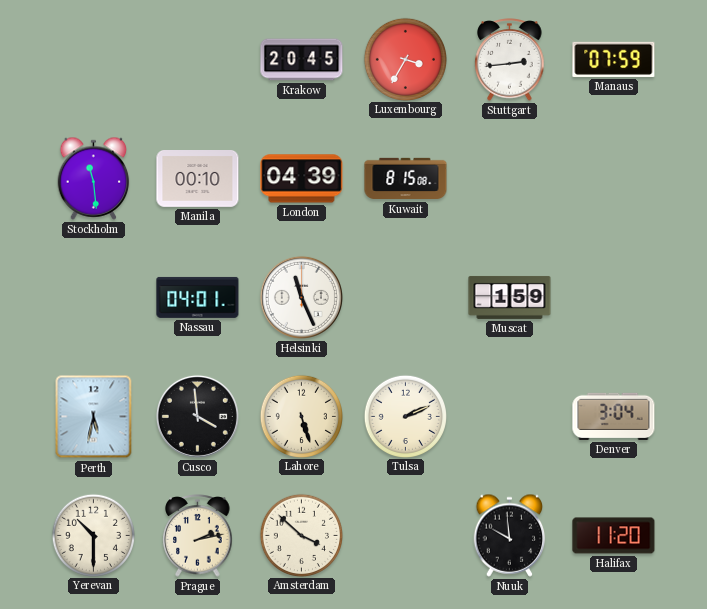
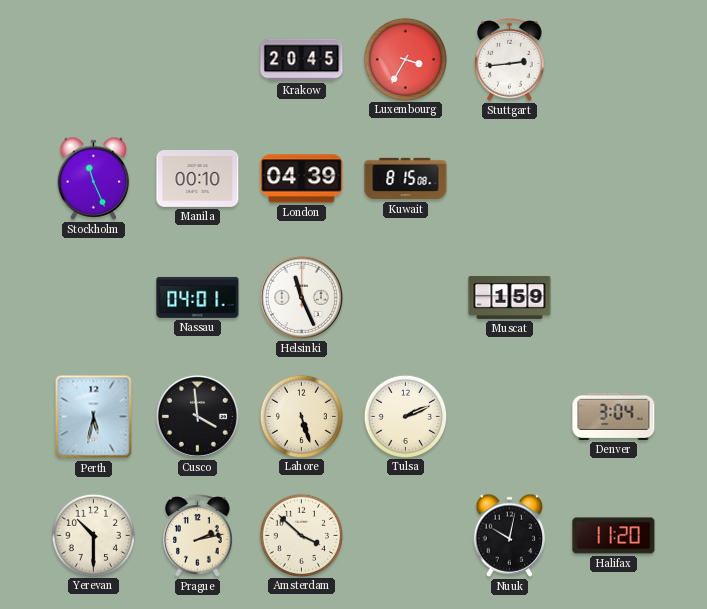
Manaus: 07:59 -> none (614, 59)
Stockholm: 11:29 -> 11:26 (94, 178)
Nuuk: 9:59 -> 10:02 (510, 535)
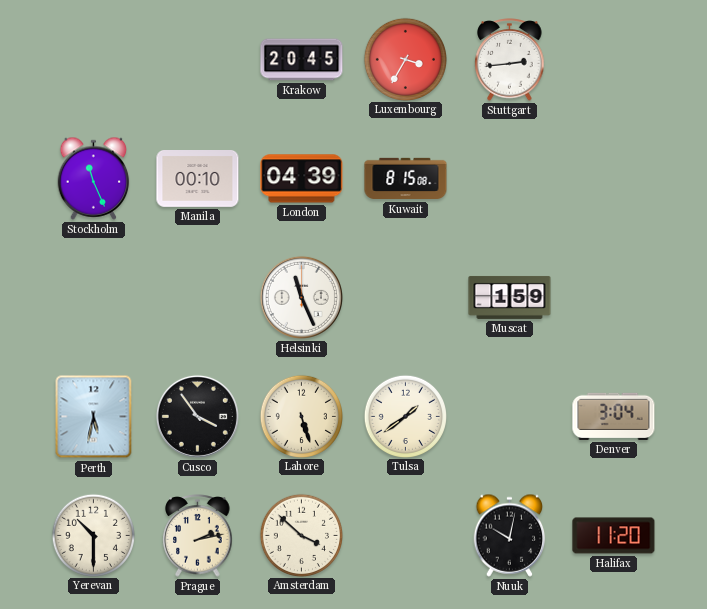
Nassau: 04:01 -> none (198, 297)
Cusco: 3:59 -> 3:54 (197, 416)
Tulsa: 2:11 -> 1:39 (405, 416)
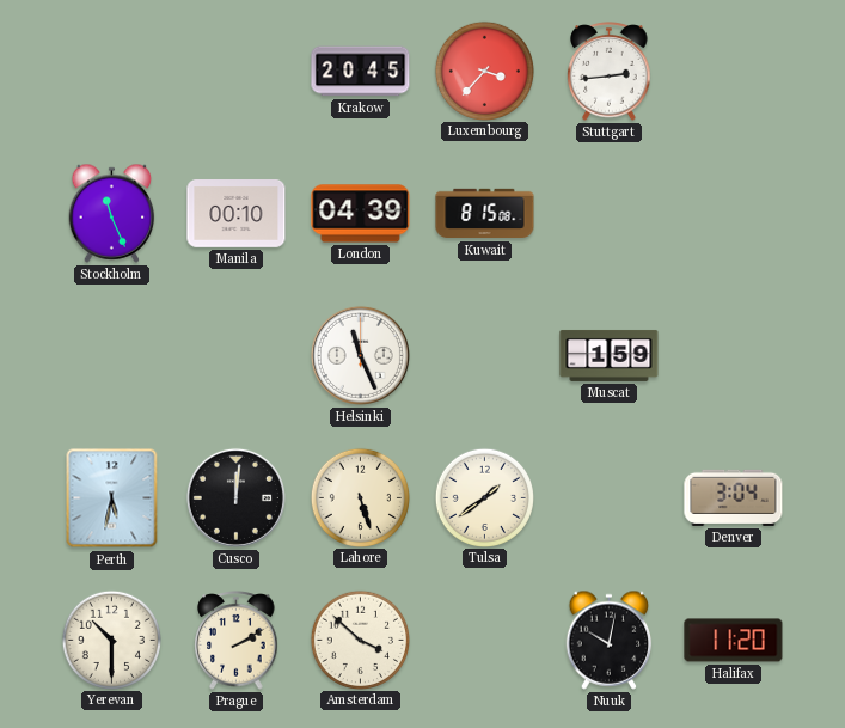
Luxembourg: 3:35 -> 3:37 (484, 71)
Cusco: 3:54 -> 12:01 (235, 497)
Prague: 2:13 -> 2:10 (237, 641)
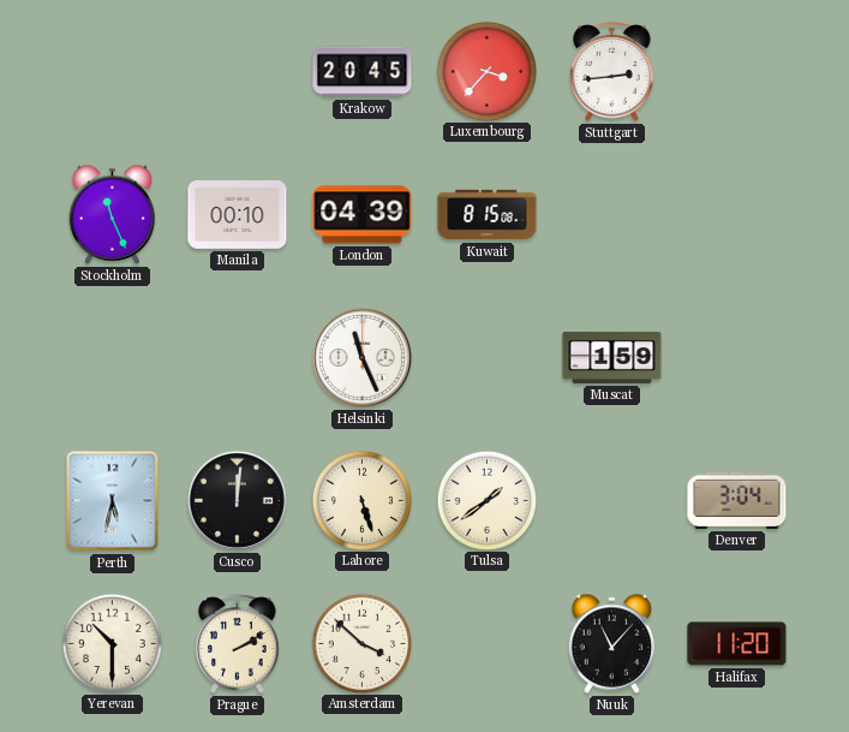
Nuuk: 10:02 -> 11:07 (612, 643)
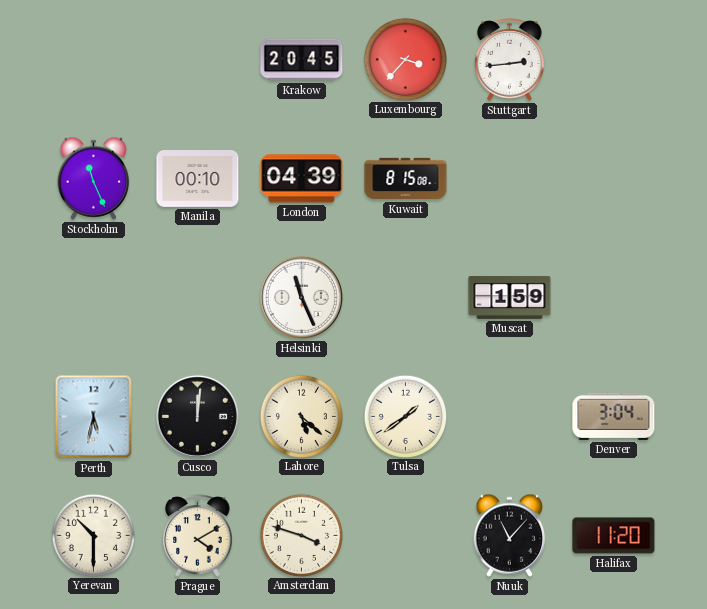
Lahore: 5:27 -> 5:22 (301, 416)
Prague: 2:10 -> 4:10 (198, 536)
Amsterdam: 3:52 -> 3:48 (301, 535)
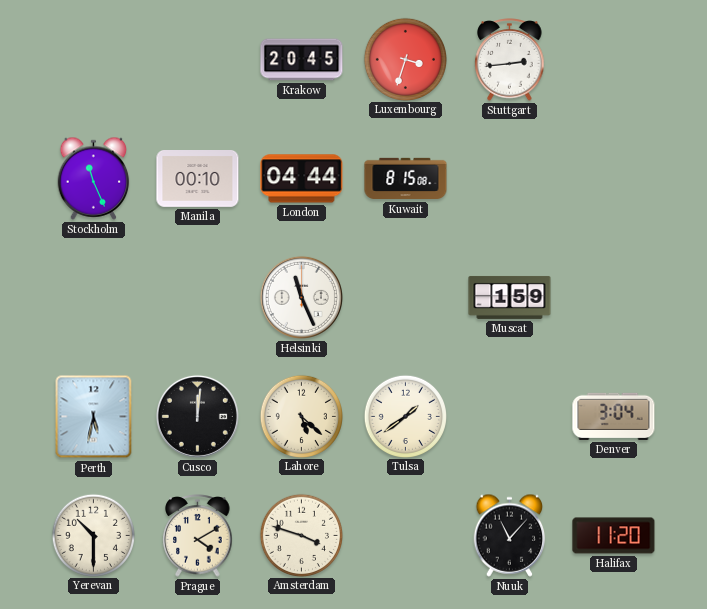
Luxembourg: 3:37 -> 3:33 (405, 59)
London: 04:39 -> 04:44 (302, 179)
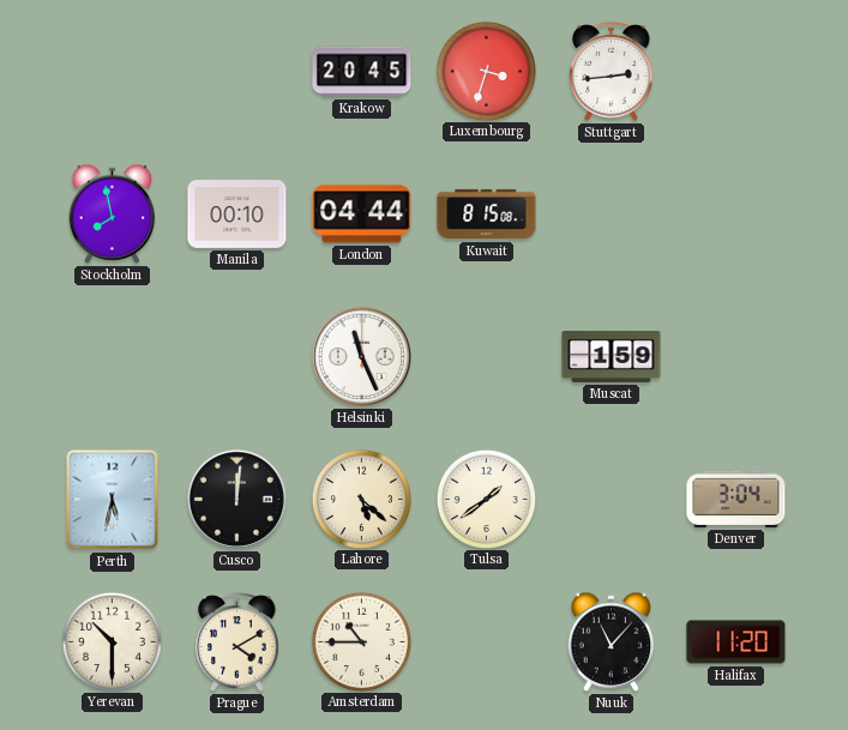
Stockholm: 11:26 -> 7:58 (113, 213)
Amsterdam: 3:48 -> 10:45 (361, 641)
